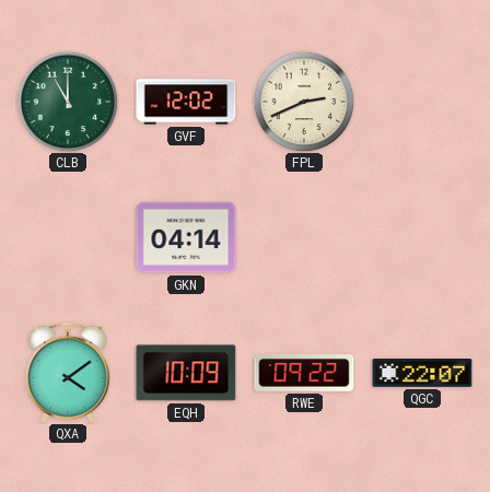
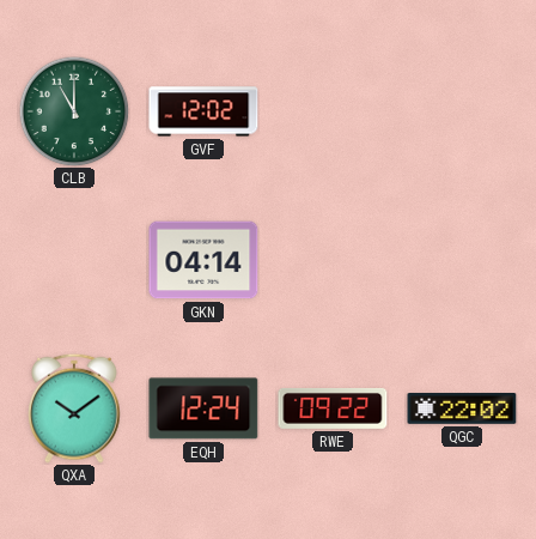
FPL: 2:41 -> none (304, 102)
QXA: 4:09 -> 10:09 (74, 408)
EQH: 10:09 -> 12:24 (203, 408)
QGC: 22:07 -> 22:02 (462, 410)
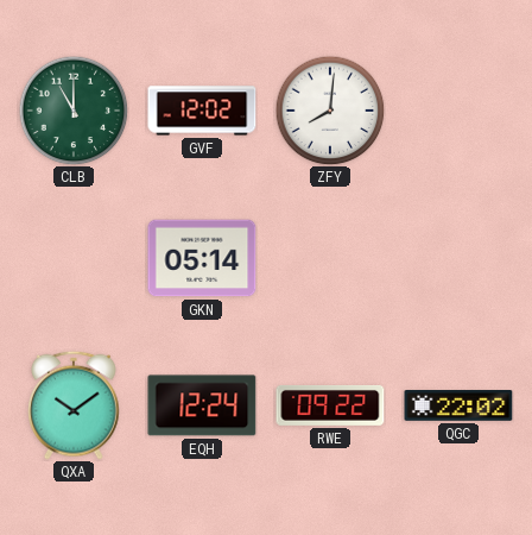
ZFY: none -> 8:01 (330, 111)
GKN: 04:14 -> 05:14 (202, 258)
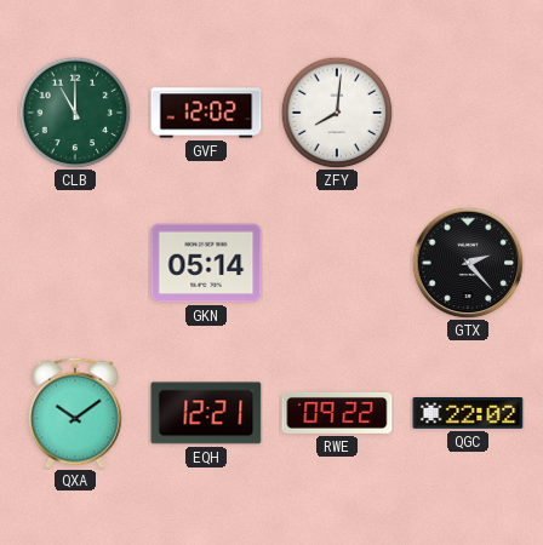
GTX: none -> 2:23 (468, 263)
EQH: 12:24 -> 12:21 (206, 413)
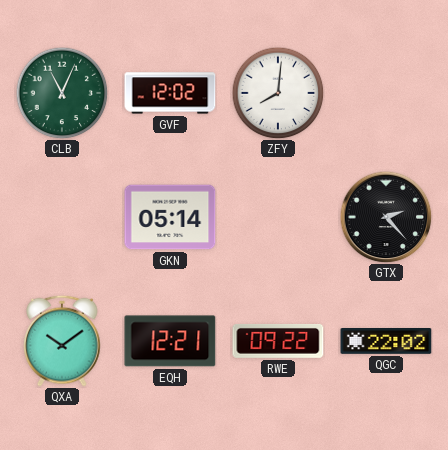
CLB: 11:00 -> 11:04 (62, 93)
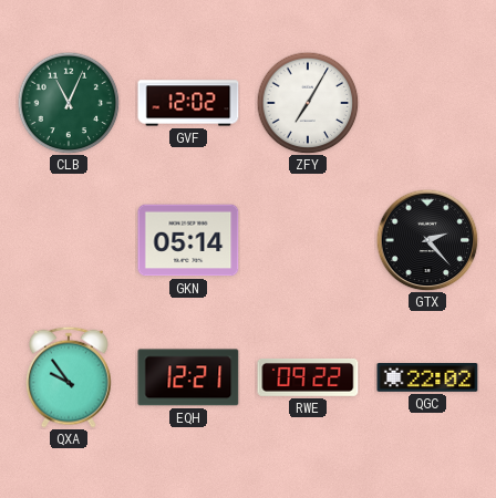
ZFY: 8:01 -> 7:05 (308, 103)
QXA: 10:09 -> 9:54 (69, 377)
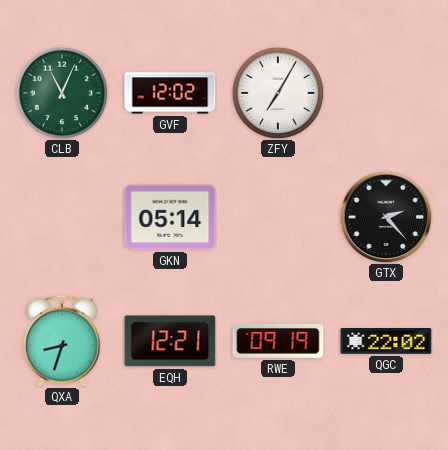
QXA: 9:54 -> 8:33 (62, 341)
RWE: 09:22 -> 09:19 (278, 341)
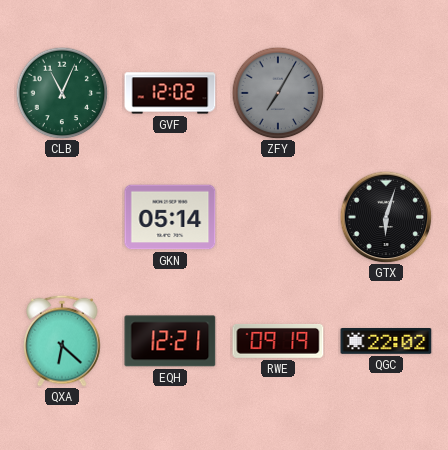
ZFY dial: white -> grey (278, 93)
GTX: 2:23 -> 6:03 (386, 217)
QXA: 8:33 -> 6:22 (62, 341)
